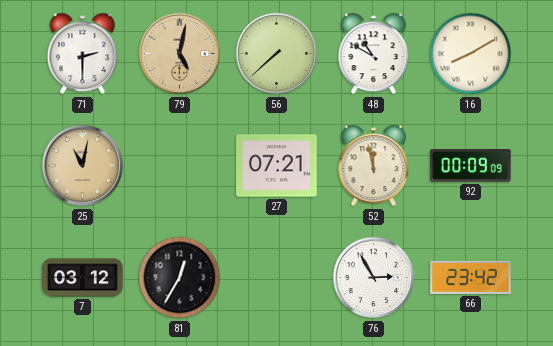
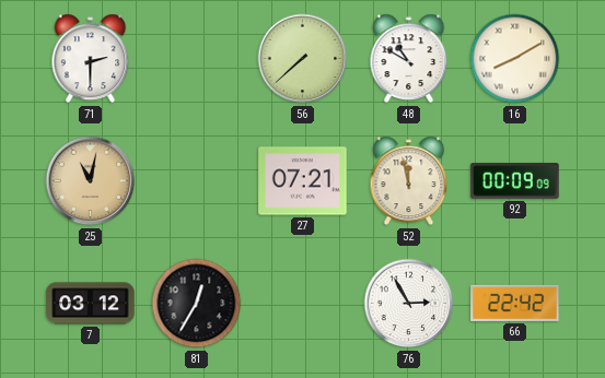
79: 5:02 -> none (180, 54)
66: 23:42 -> 22:42 (515, 303)
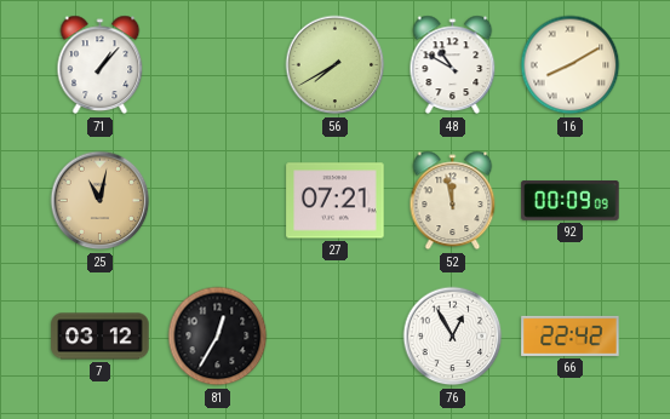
71: 2:30 -> 1:07 (101, 65)
56: 7:38 -> 7:40 (336, 65)
76: 2:55 -> 12:55 (453, 337)
